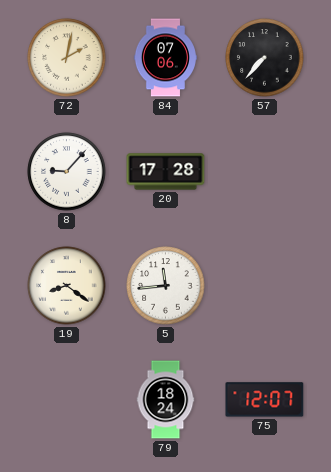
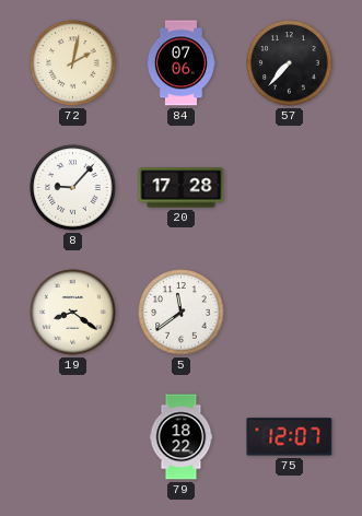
5: 11:44 -> 11:39 (182, 313)
79: 18:24 -> 18:22 (182, 437)
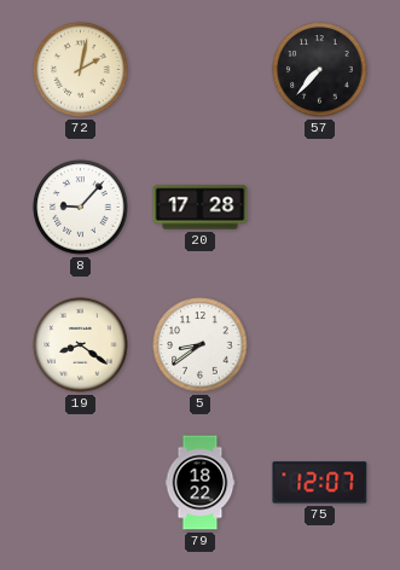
84: 07:06 -> none (180, 63)
5: 11:39 -> 8:39 (201, 345)
